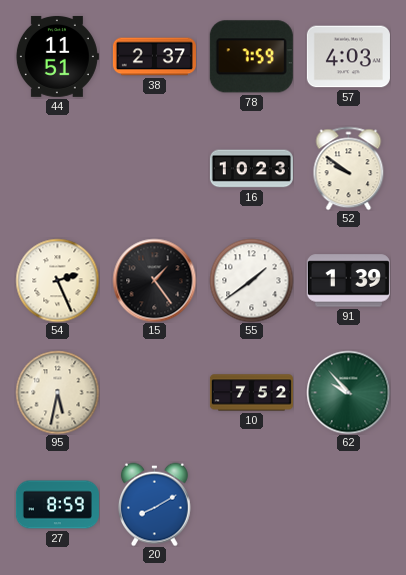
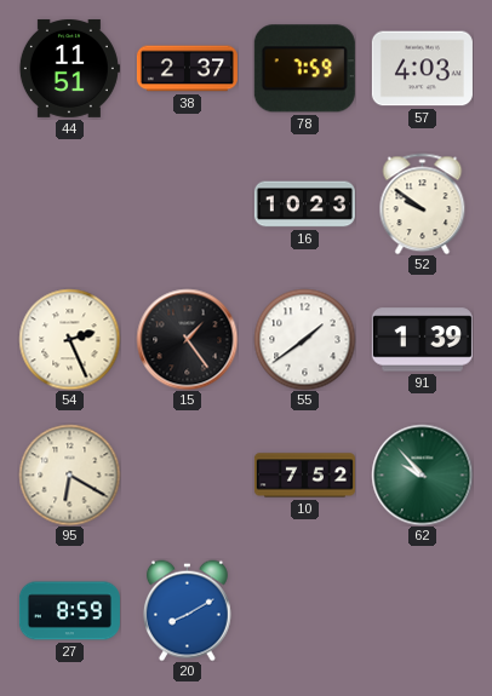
95: 5:32 -> 6:20 (69, 474)
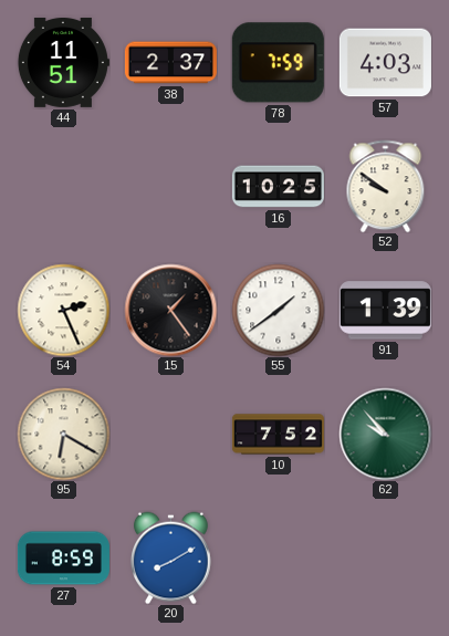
16: 10:23 -> 10:25 (278, 187)
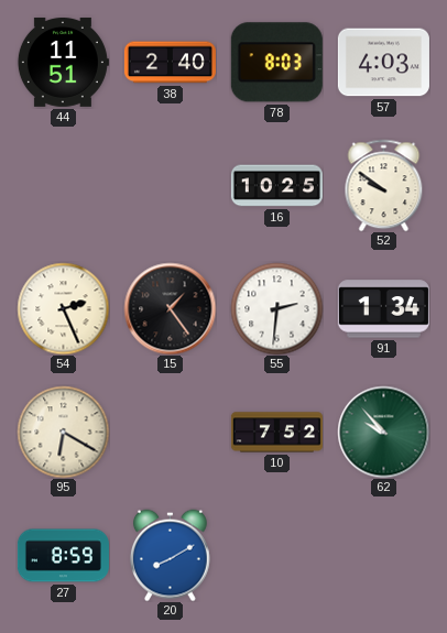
38: 2:37 -> 2:40 (170, 63)
78: 7:59 -> 8:03 (276, 63)
55: 1:39 -> 2:31 (276, 308)
91: 1:39 -> 1:34 (383, 309)
